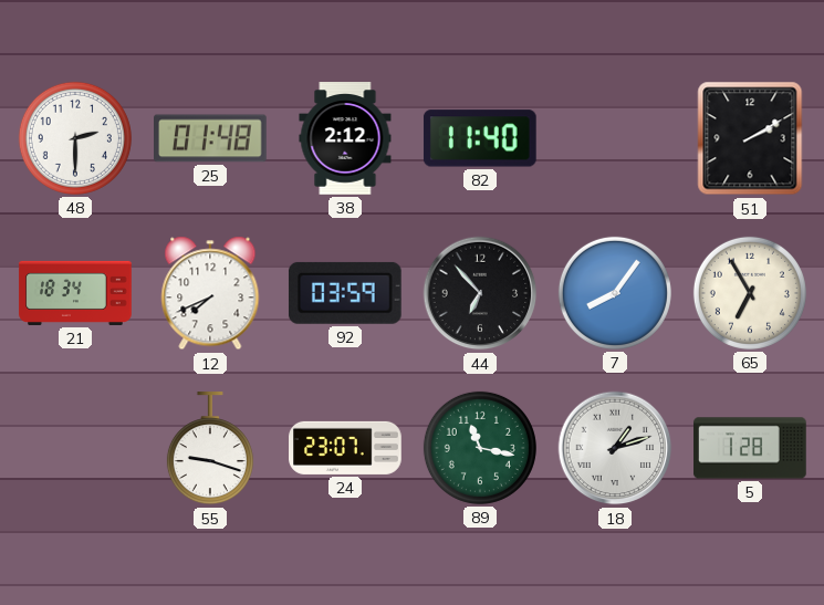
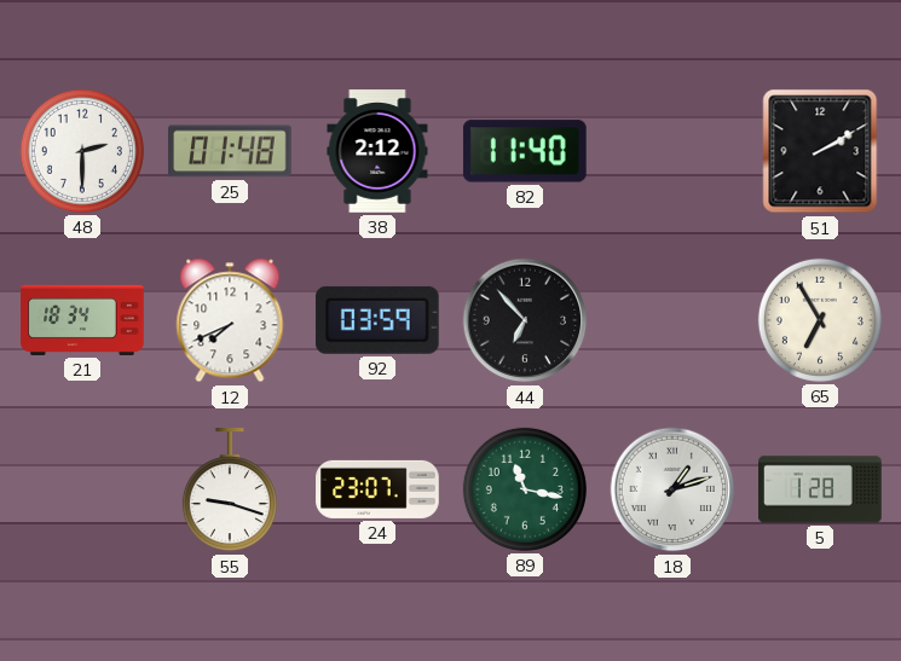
7: 8:06 -> none (615, 293)
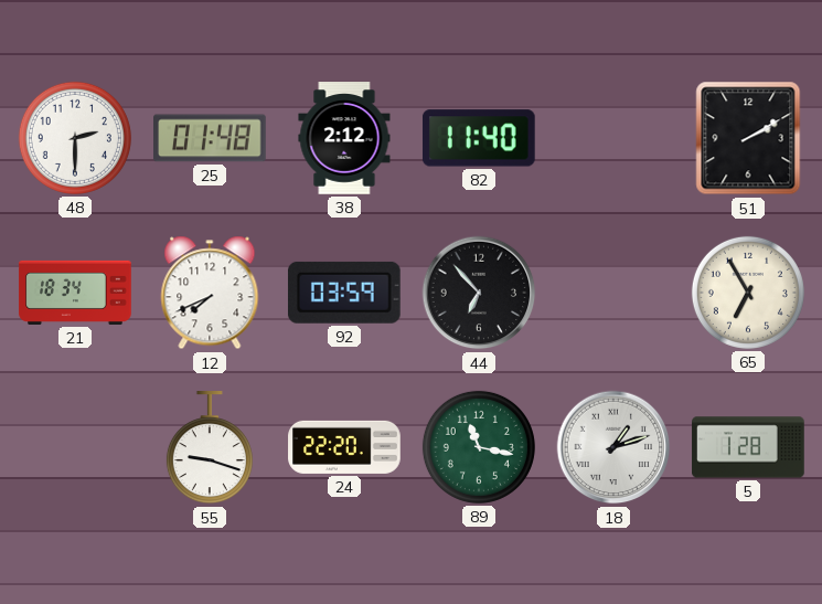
24: 23:07 -> 22:20 (344, 447)
